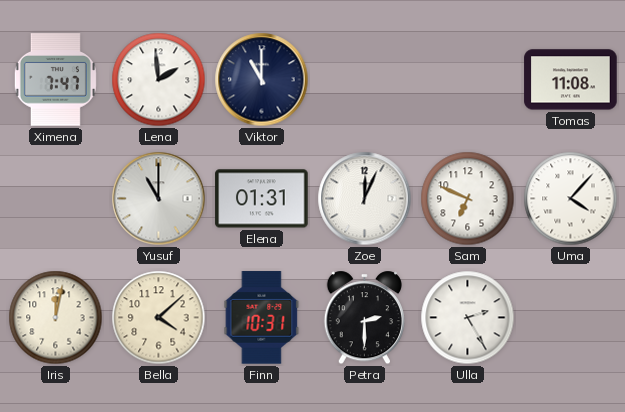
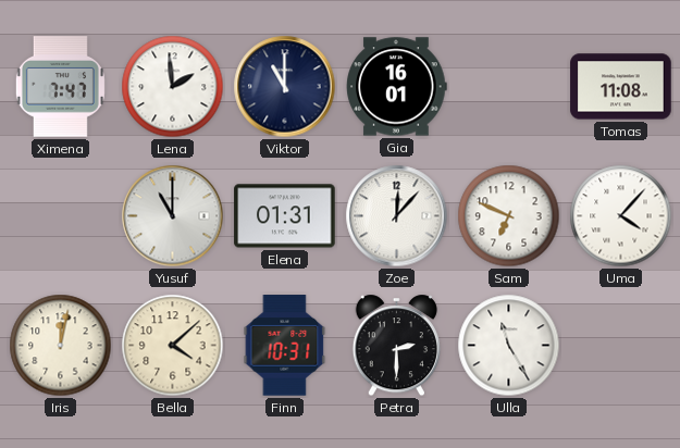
Gia: none -> 16:01 (397, 87)
Zoe: 12:04 -> 12:07 (397, 216)
Ulla: 2:25 -> 11:25 (509, 346)
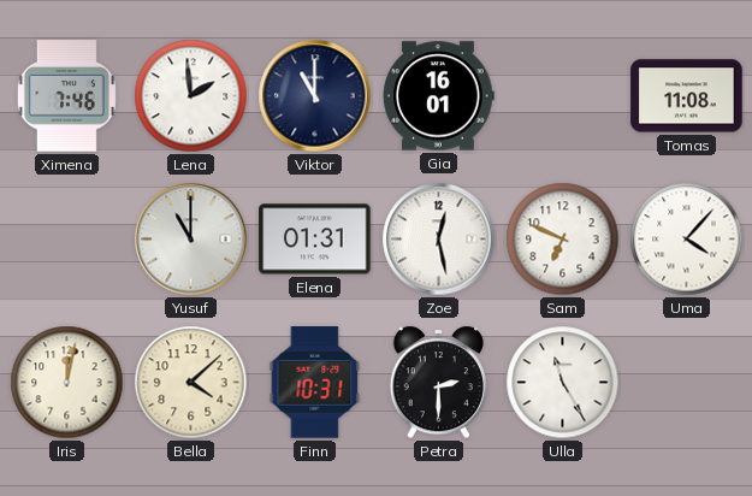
Ximena: 7:47 -> 7:46 (66, 96)
Zoe: 12:07 -> 12:28 (439, 240)
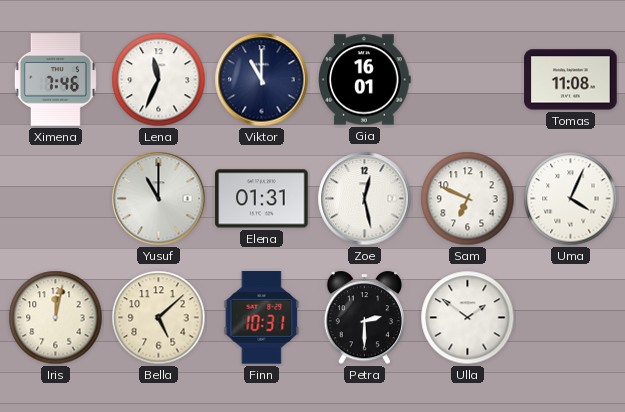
Lena: 1:59 -> 11:34 (159, 80)
Uma: 4:07 -> 4:04 (571, 199)
Bella: 4:08 -> 5:08 (159, 318)
Ulla: 11:25 -> 1:51 (468, 318)
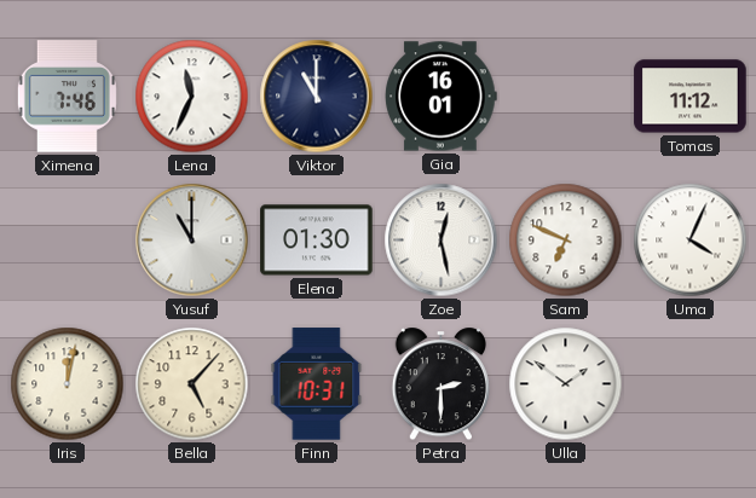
Tomas: 11:08 -> 11:12 (691, 97)
Elena: 01:31 -> 01:30 (317, 241)
Bella: 5:08 -> 5:07 (192, 384)
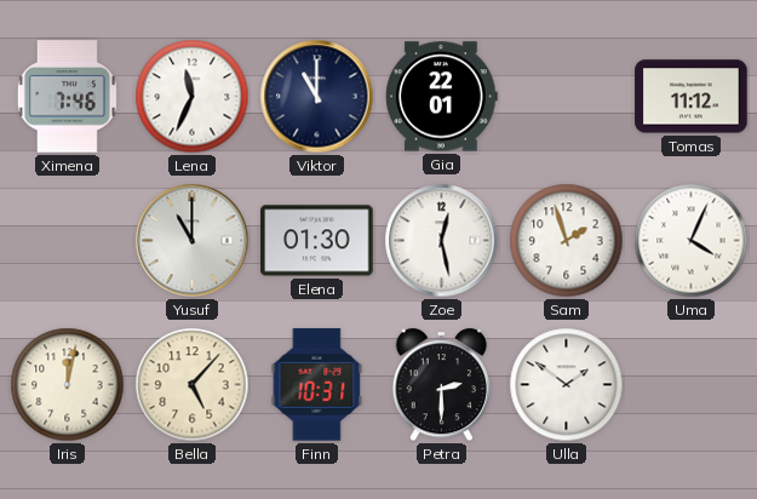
Gia: 16:01 -> 22:01 (442, 97)
Sam: 6:49 -> 1:57 (567, 241)
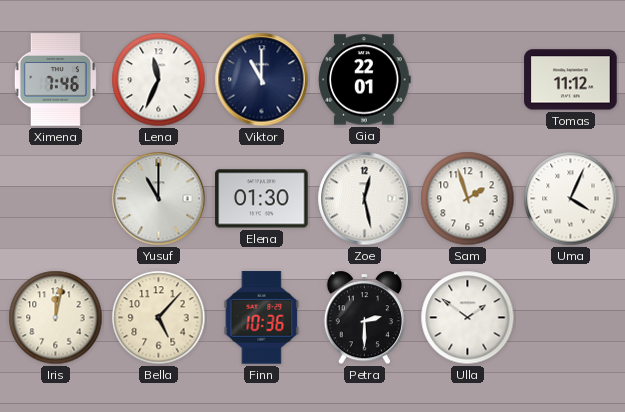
Finn: 10:31 -> 10:36 (262, 318)
